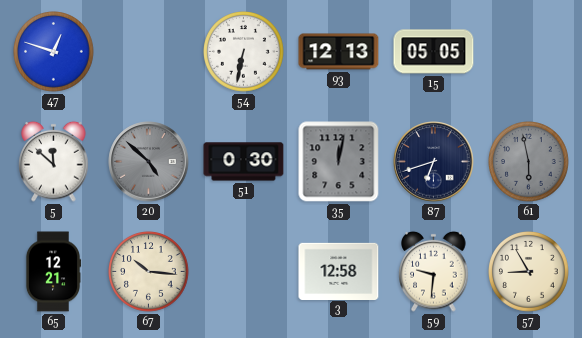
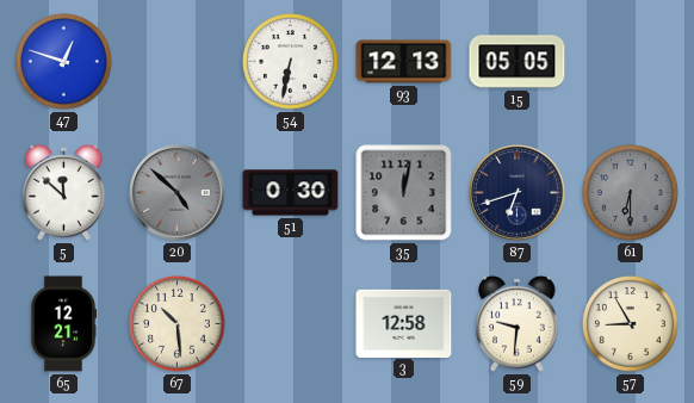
61: 5:58 -> 6:30 (631, 193)
67: 10:16 -> 10:29 (178, 324)
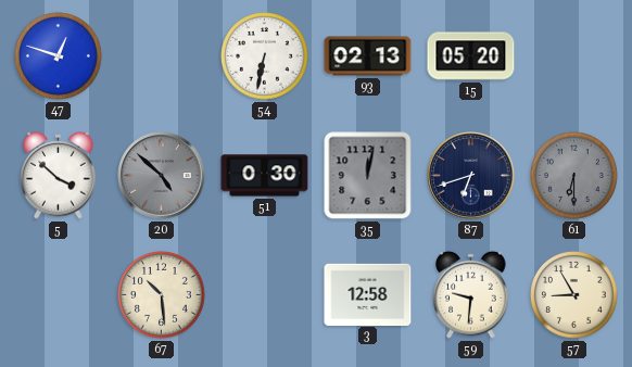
93: 12:13 -> 02:13 (368, 56)
15: 05:05 -> 05:20 (471, 56)
5: 11:52 -> 3:52 (59, 175)
65: 12:21 -> none (63, 324)
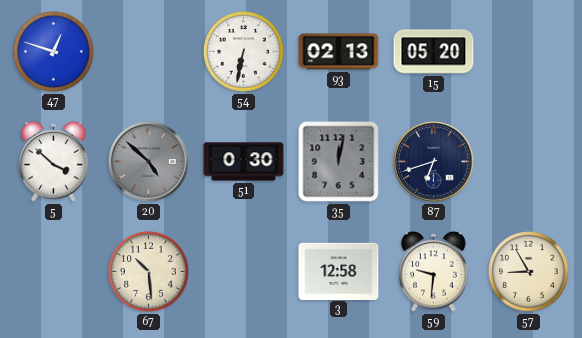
61: 6:30 -> none (574, 176)
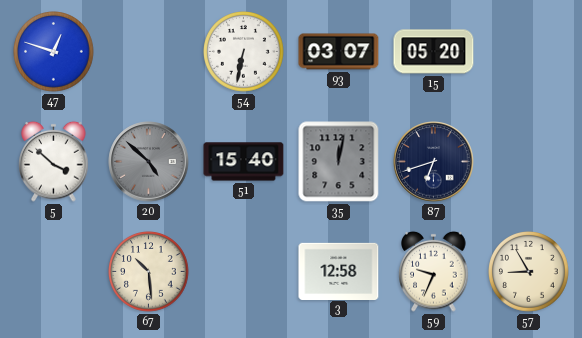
93: 02:13 -> 03:07 (339, 52)
51: 0:30 -> 15:40 (244, 162)
59: 9:31 -> 9:34 (434, 271)
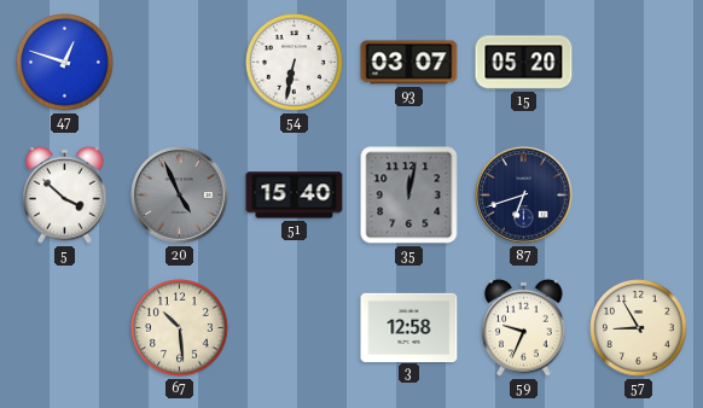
20: 4:52 -> 4:56 (180, 196)
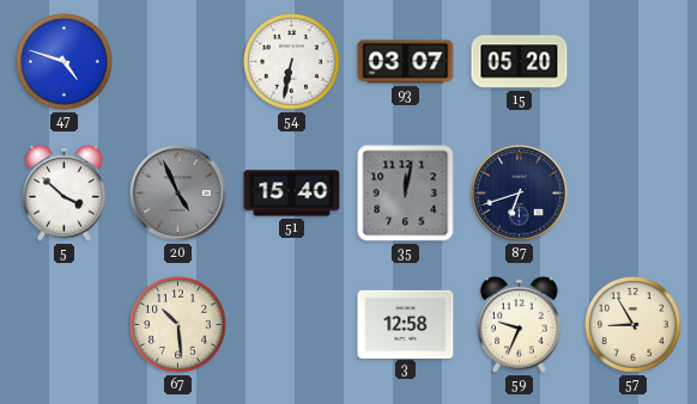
47: 12:48 -> 4:48 (65, 62)
